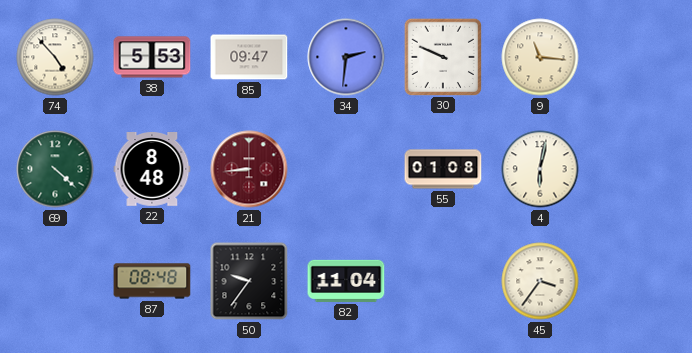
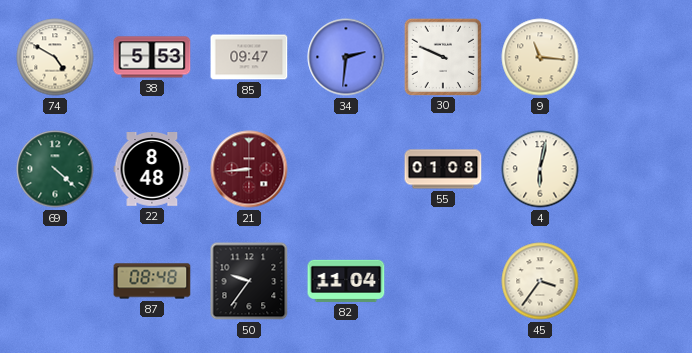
74: 4:53 -> 4:50 (55, 57)
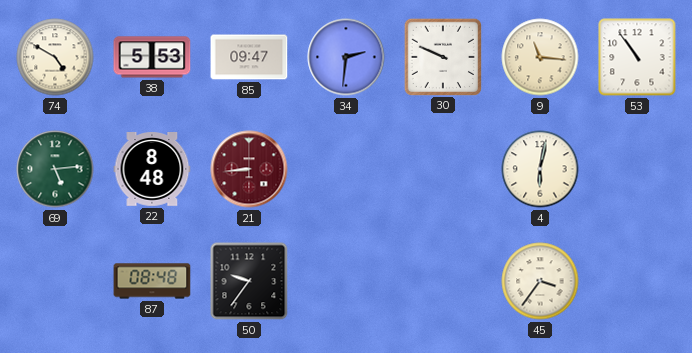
53: none -> 10:54 (637, 57)
69: 4:22 -> 5:14 (55, 169)
55: 01:08 -> none (443, 169)
82: 11:04 -> none (346, 281)
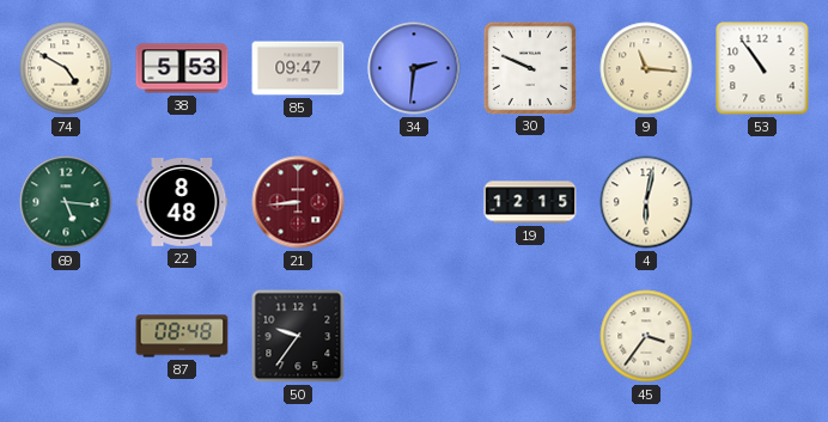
69: 5:14 -> 5:16 (66, 202)
19: none -> 12:15 (530, 202)
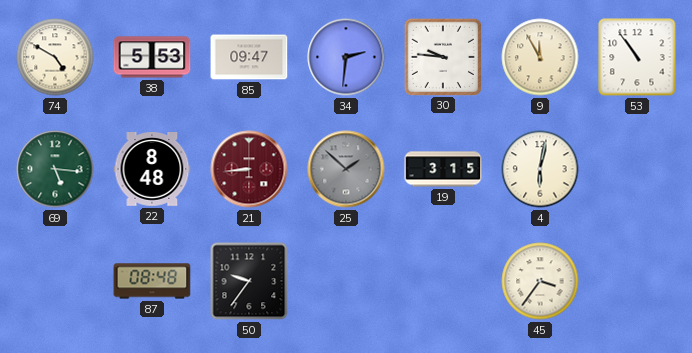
30: 9:49 -> 9:46 (442, 56)
9: 11:16 -> 11:55 (540, 57)
25: none -> 1:52 (346, 169)
19: 12:15 -> 3:15 (443, 169)
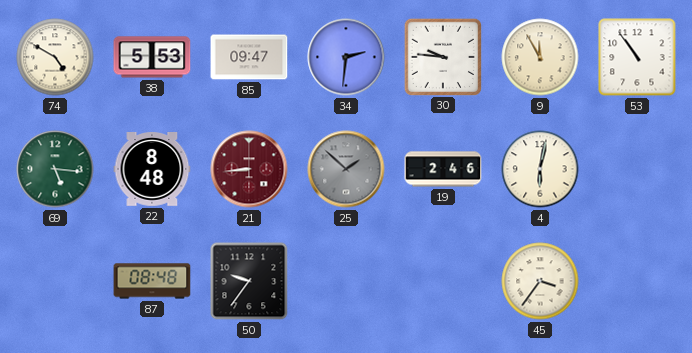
19: 3:15 -> 2:46 (443, 169)
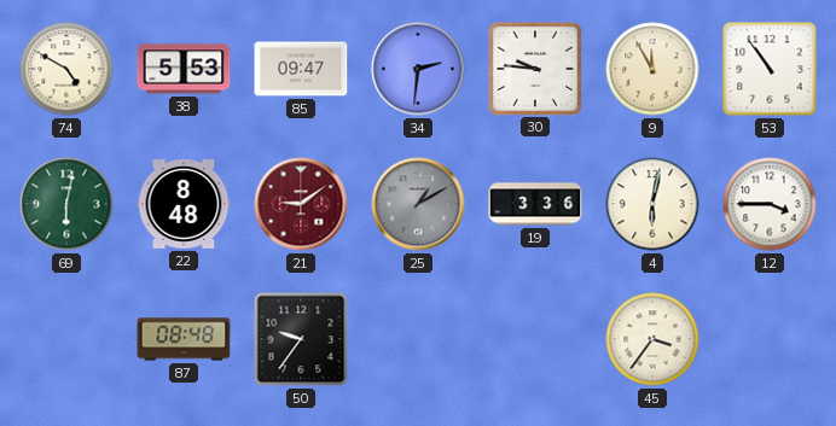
69: 5:16 -> 6:02 (66, 204)
21: 8:44 -> 9:09 (301, 204)
25: 1:52 -> 1:10 (418, 204)
19: 2:46 -> 3:36 (535, 204)
12: none -> 3:45 (770, 204)
